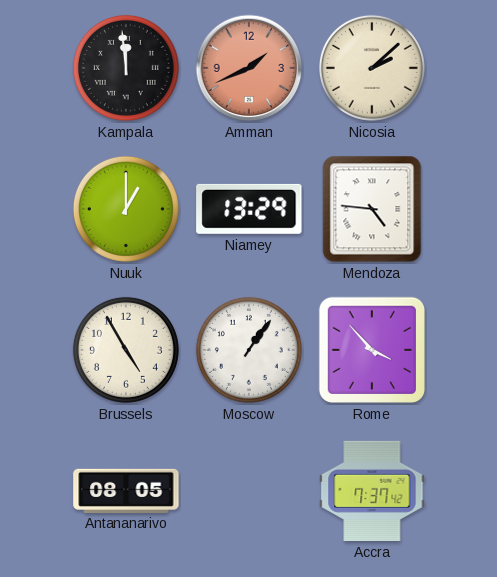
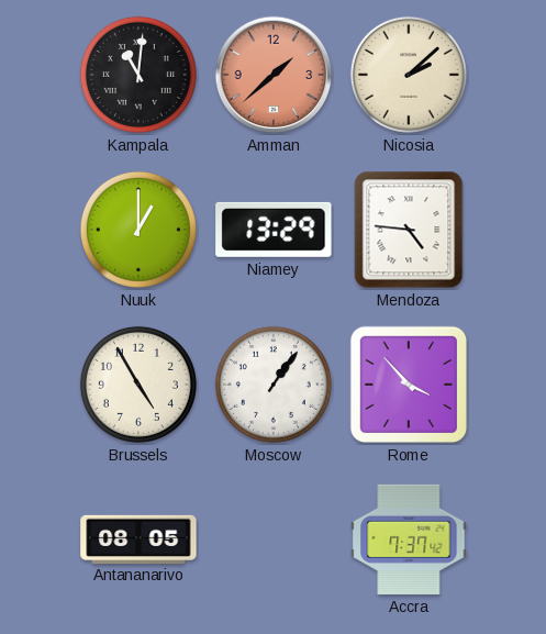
Kampala: 11:59 -> 11:01 (138, 75)
Amman: 1:41 -> 1:38 (274, 75)
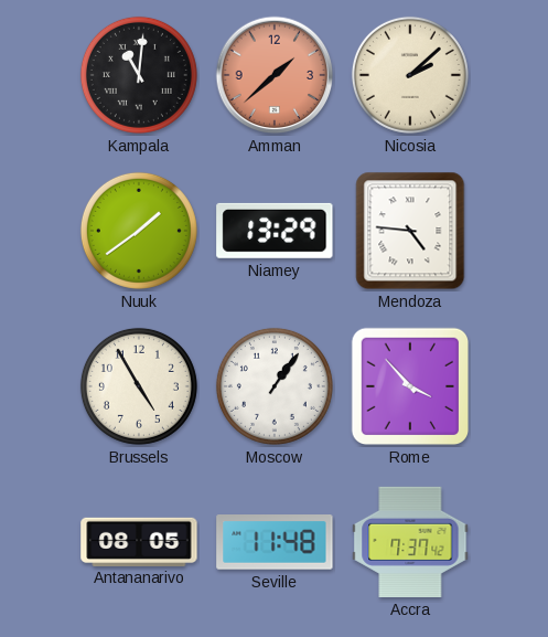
Nuuk: 1:00 -> 1:39 (139, 231)
Seville: none -> 11:48 (275, 543)
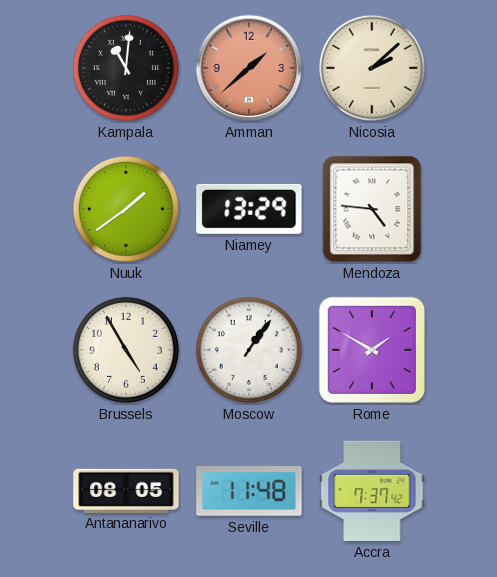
Rome: 3:53 -> 1:50 (372, 350)
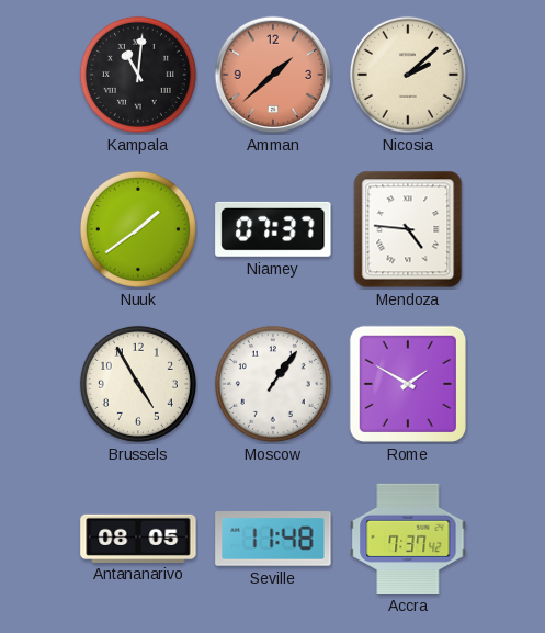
Niamey: 13:29 -> 07:37 (273, 229)
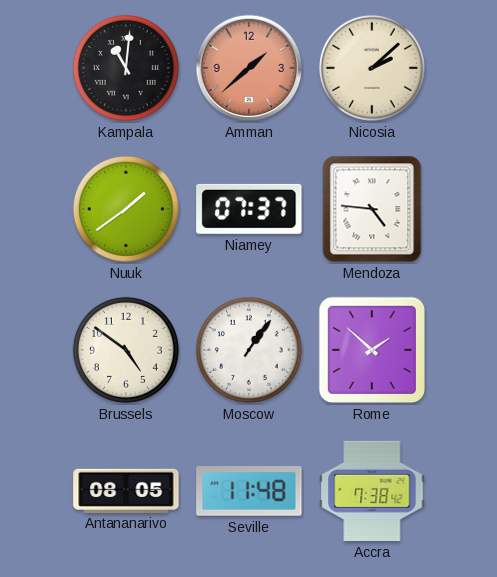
Brussels: 4:55 -> 4:51 (126, 350)
Rome: 1:50 -> 1:52 (372, 350)
Accra: 7:37 -> 7:38 (372, 491)
